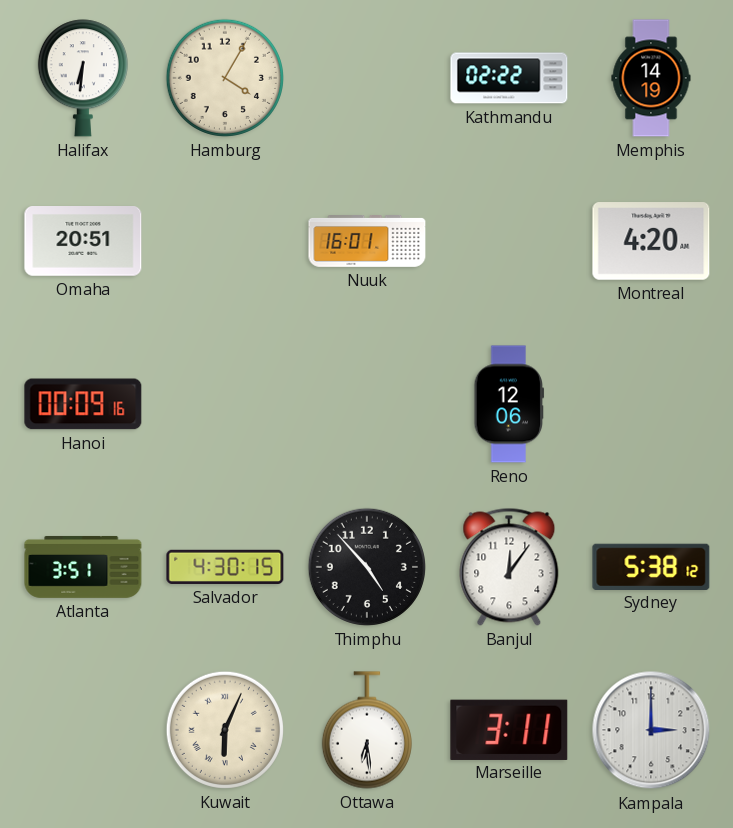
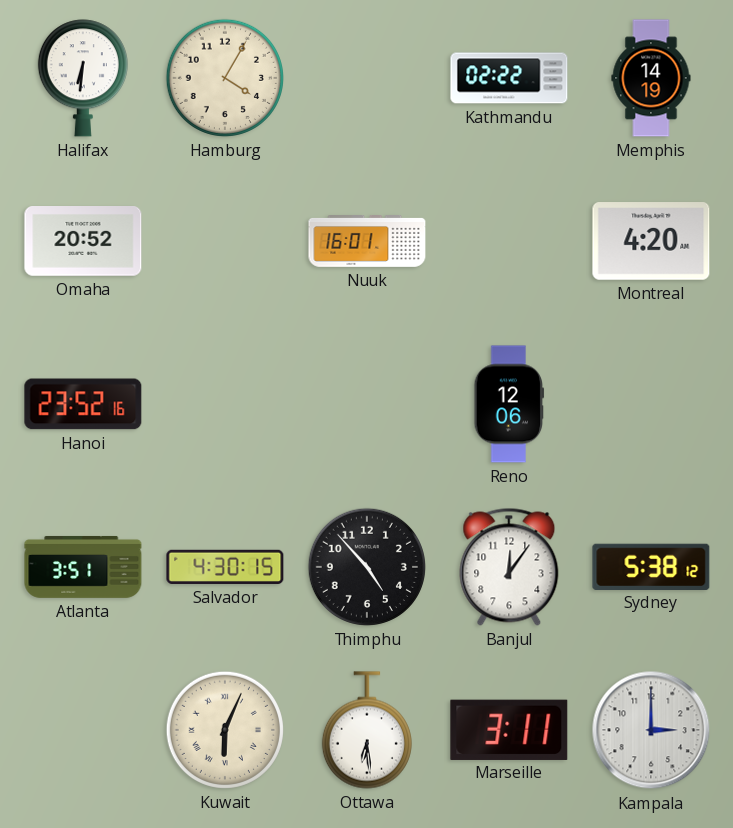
Omaha: 20:51 -> 20:52 (83, 242)
Hanoi: 00:09 -> 23:52 (83, 404)
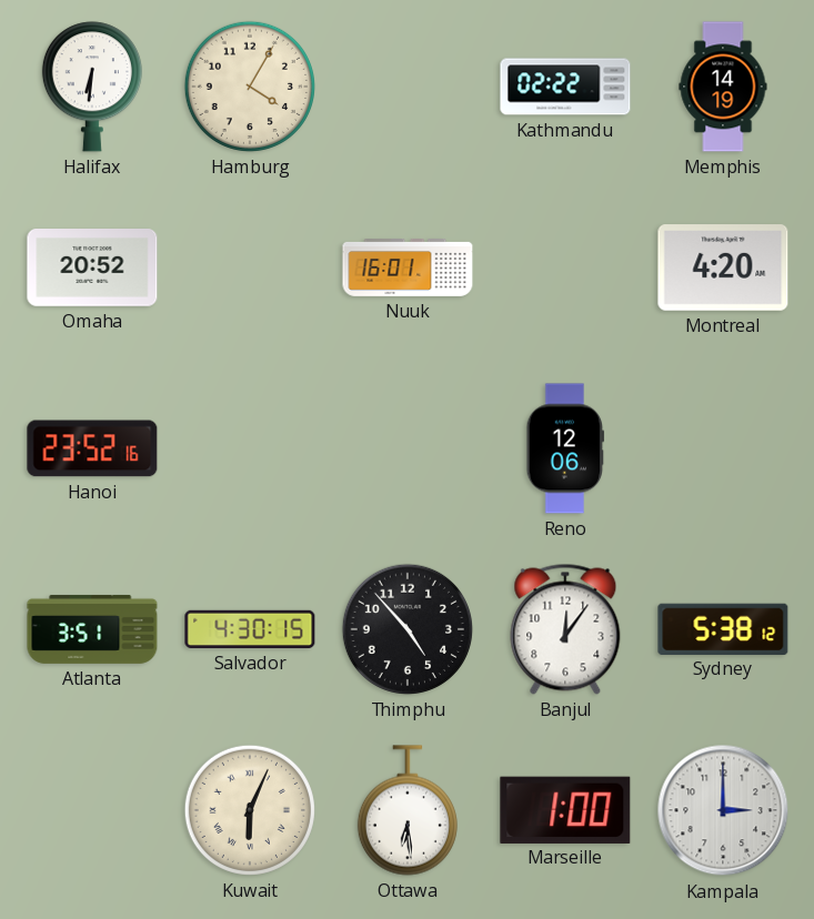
Marseille: 3:11 -> 1:00 (565, 809)
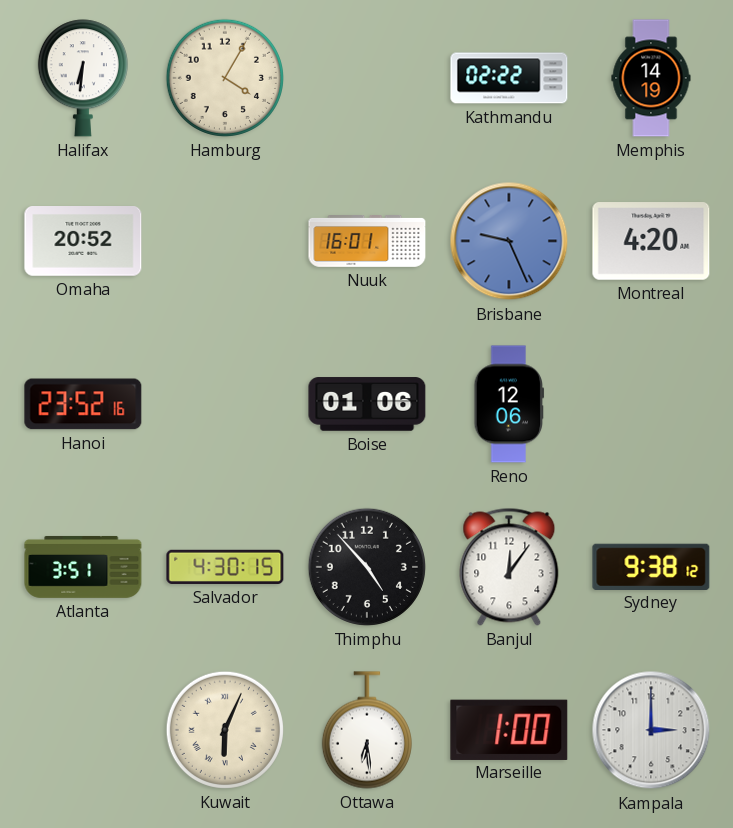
Brisbane: none -> 9:26 (509, 241)
Boise: none -> 01:06 (367, 404)
Sydney: 5:38 -> 9:38 (651, 566)
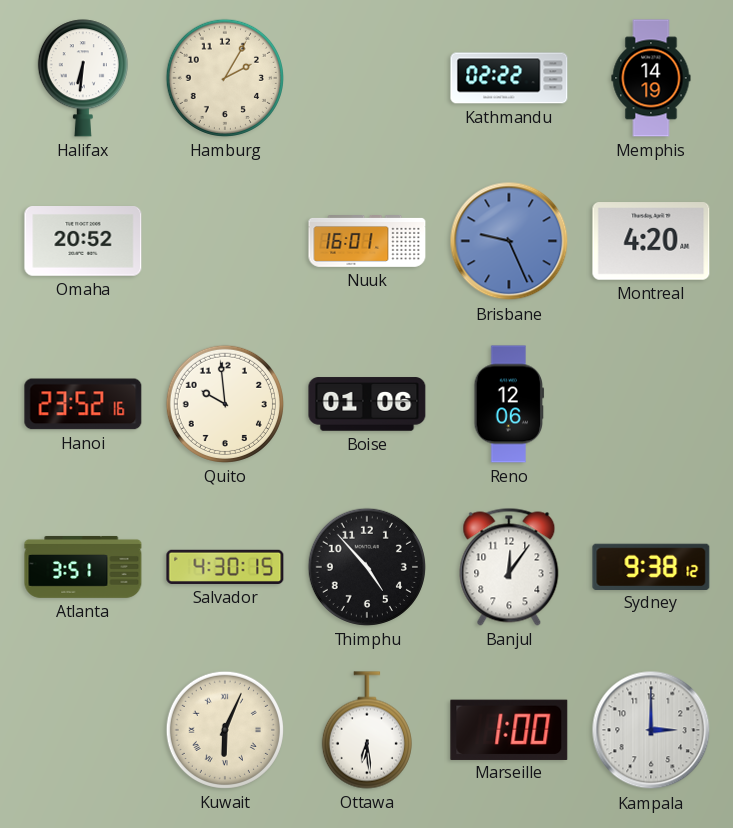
Hamburg: 4:05 -> 2:05 (225, 78)
Quito: none -> 9:59 (225, 404)
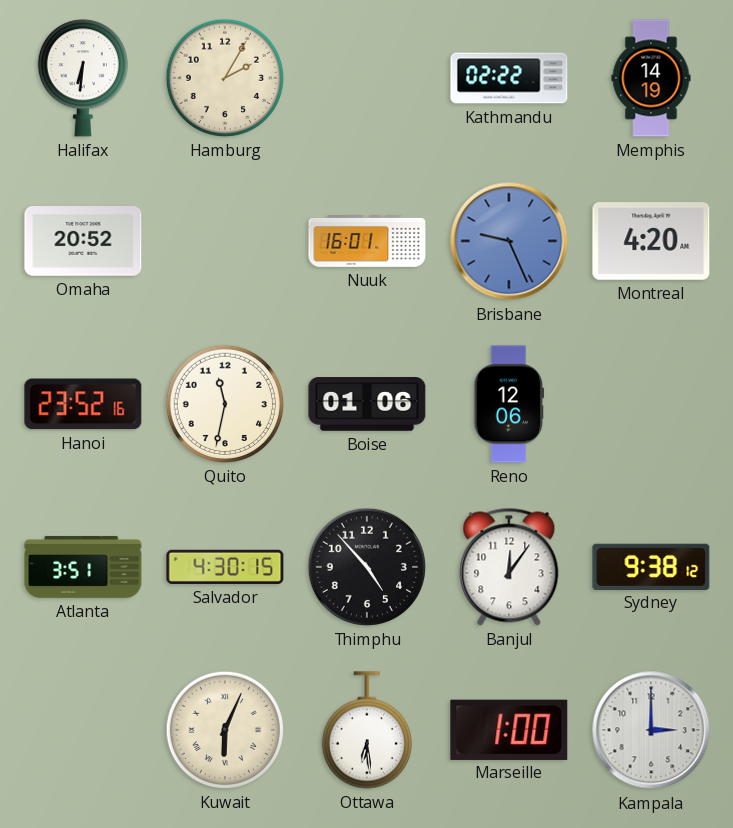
Quito: 9:59 -> 11:32 (225, 404)
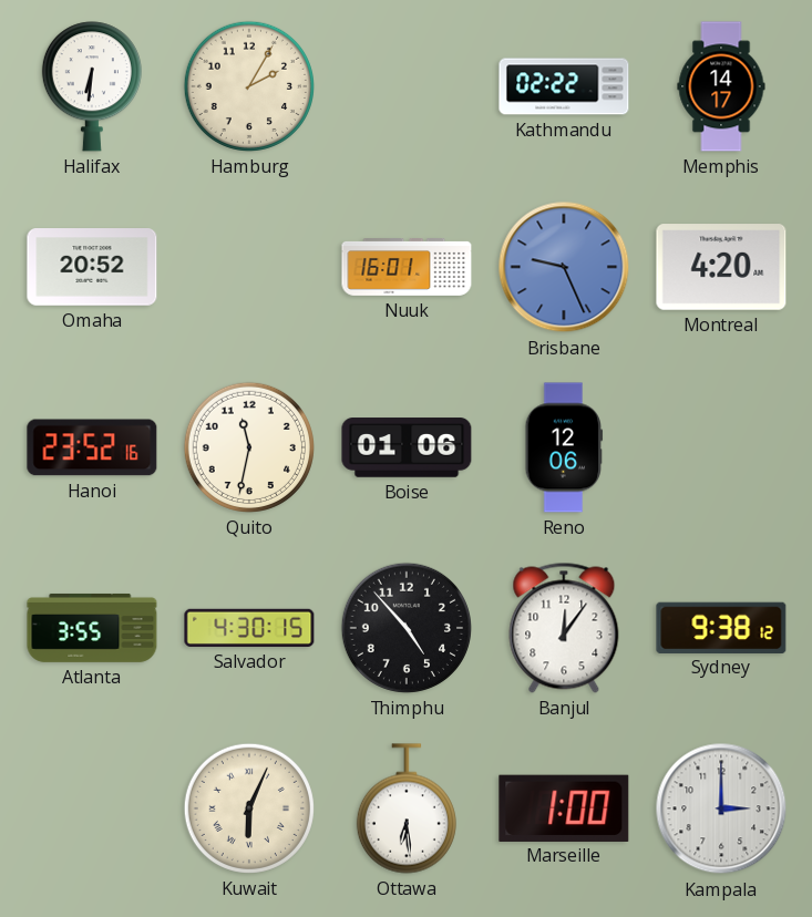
Memphis: 14:19 -> 14:17 (721, 86)
Atlanta: 3:51 -> 3:55 (92, 628)
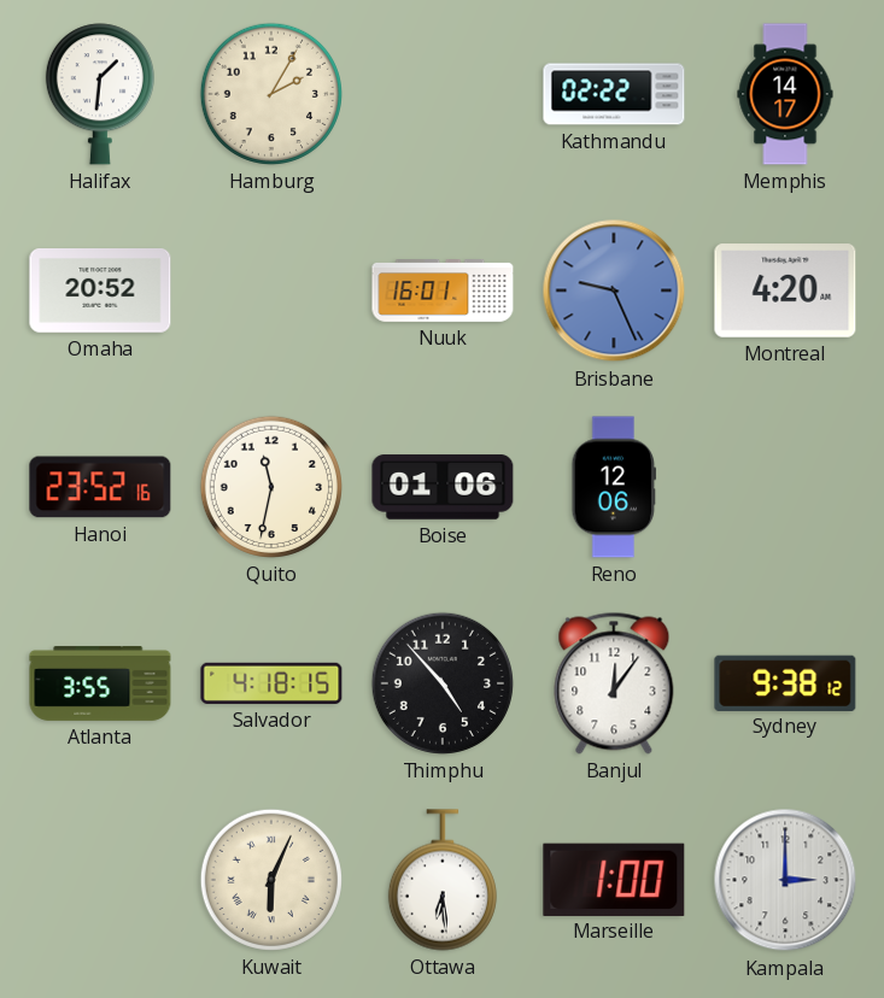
Halifax: 6:31 -> 1:31 (100, 94)
Salvador: 4:30 -> 4:18 (271, 683)
